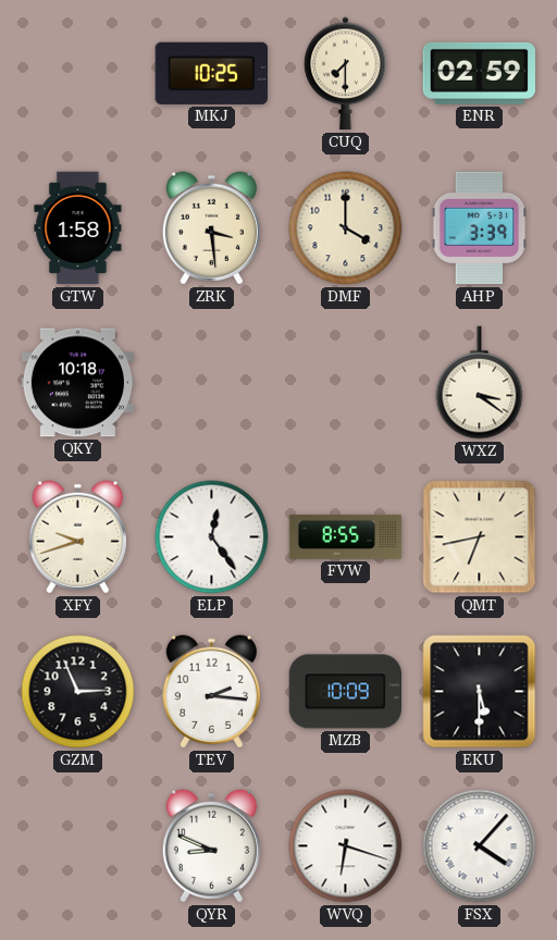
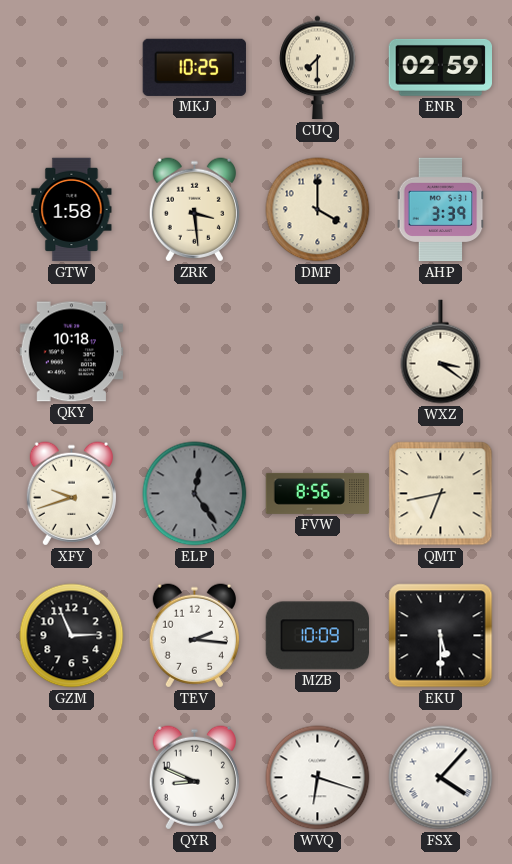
ELP dial: white -> grey (195, 494)
FVW: 8:55 -> 8:56 (318, 493)
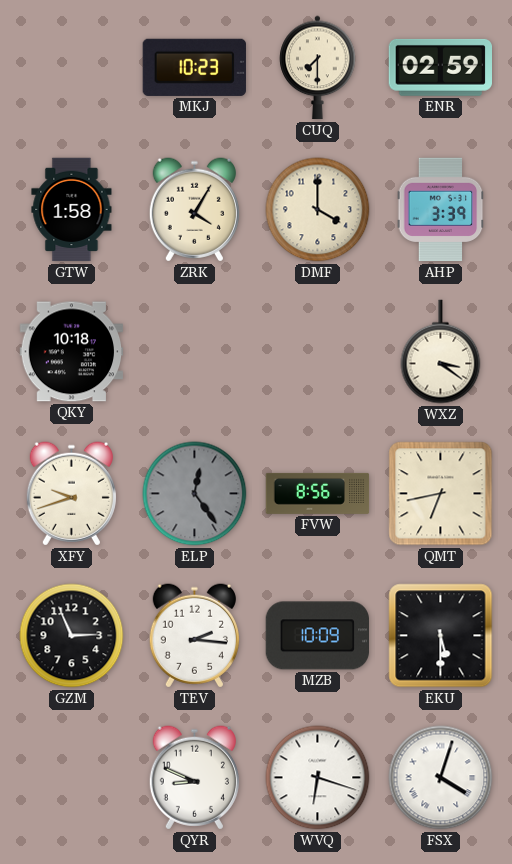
MKJ: 10:25 -> 10:23 (194, 67)
ZRK: 3:29 -> 4:05 (194, 210)
FSX: 4:07 -> 4:03 (441, 778)
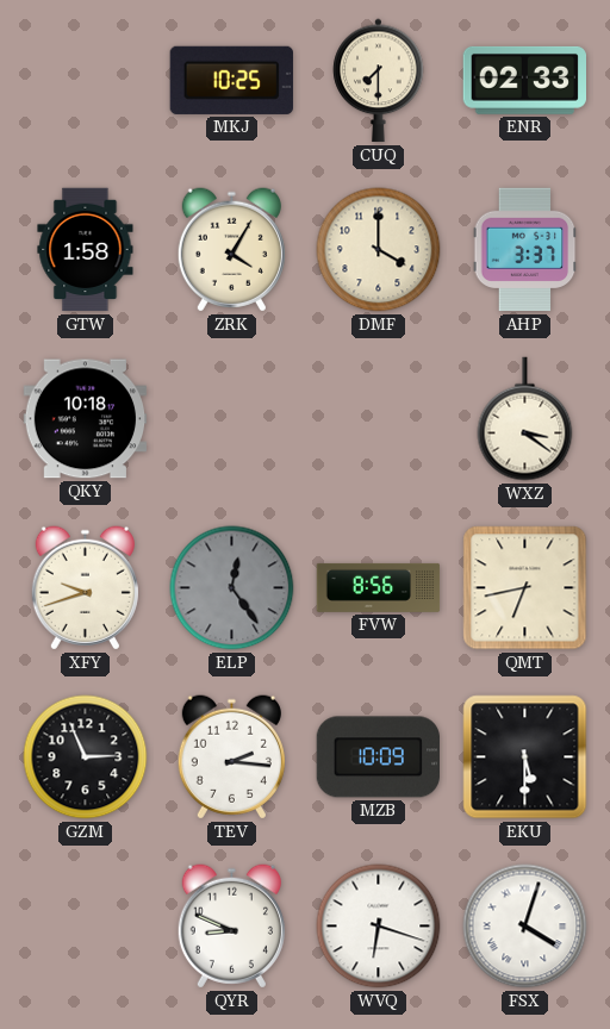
MKJ: 10:23 -> 10:25 (231, 80)
ENR: 02:59 -> 02:33 (524, 80)
AHP: 3:39 -> 3:37 (525, 250)
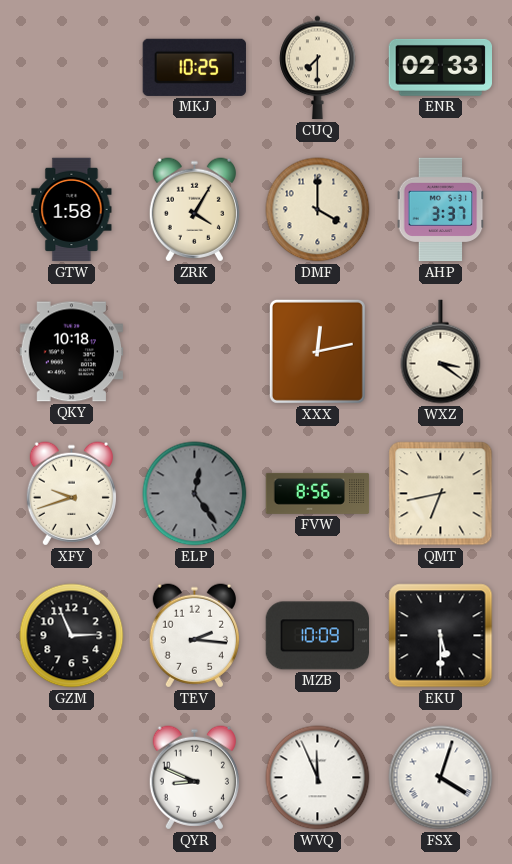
XXX: none -> 12:13 (317, 351)
WVQ: 6:18 -> 11:56 (318, 778)
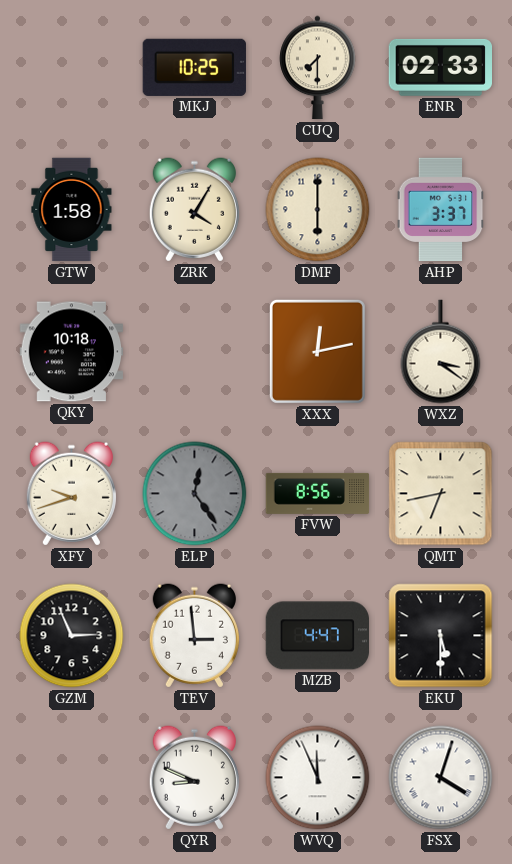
DMF: 4:00 -> 6:00 (318, 210)
TEV: 2:16 -> 2:59 (194, 636)
MZB: 10:09 -> 4:47 (317, 636)
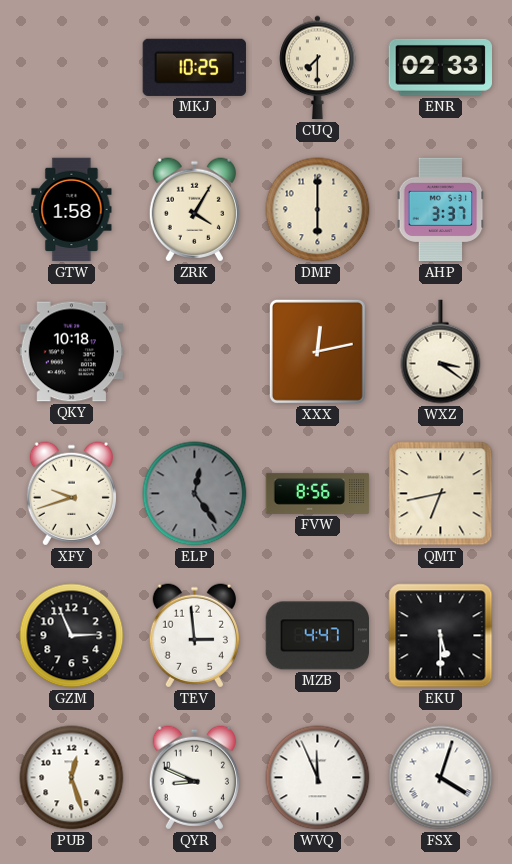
PUB: none -> 12:27 (72, 778)
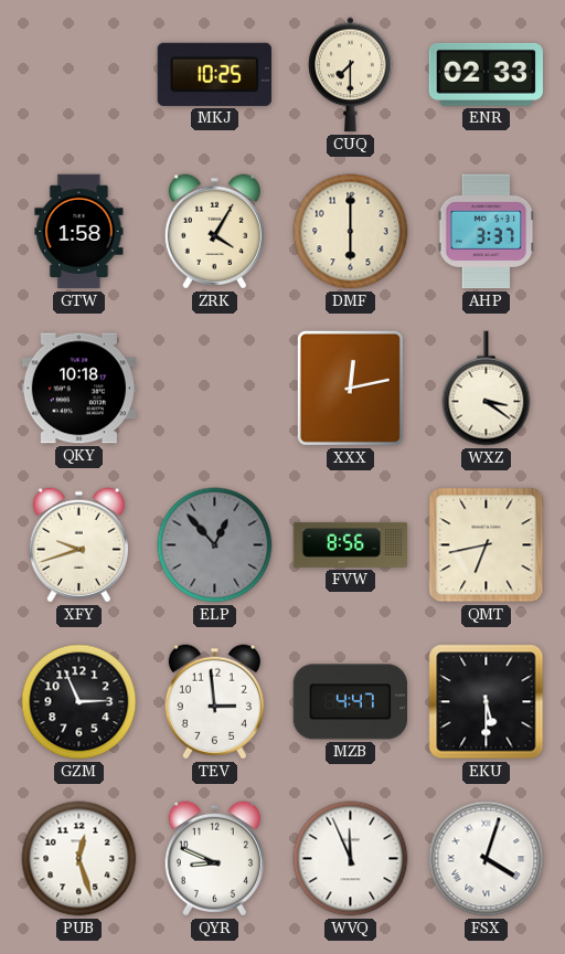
ELP: 12:24 -> 12:53 (215, 545)
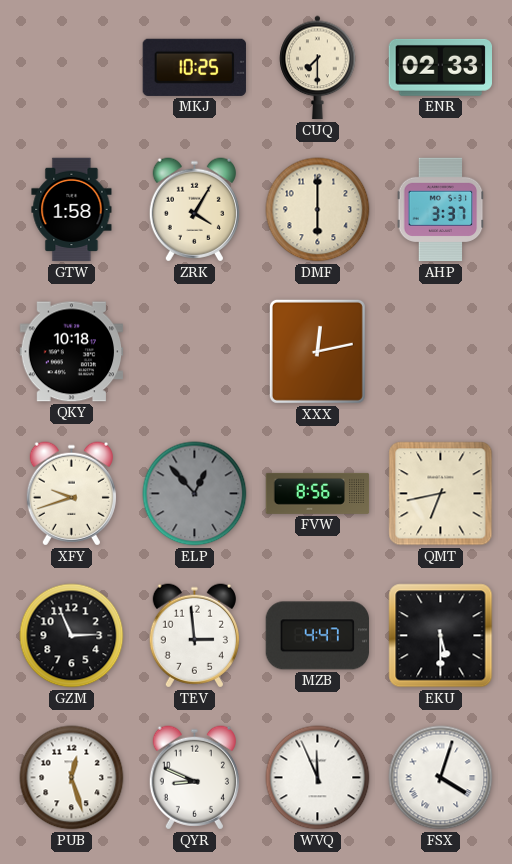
WXZ: 3:21 -> none (487, 389)
